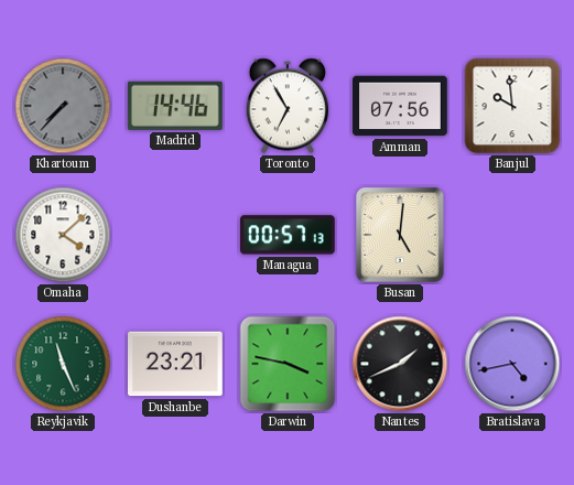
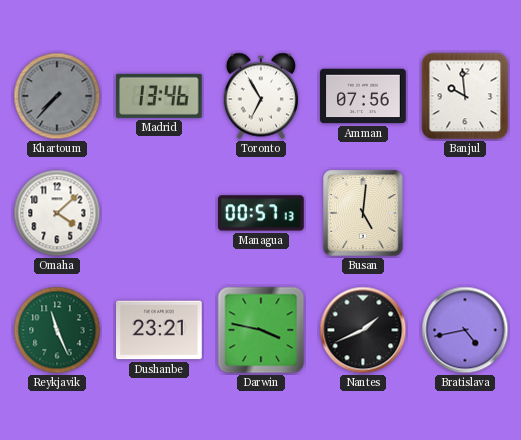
Madrid: 14:46 -> 13:46 (159, 96)
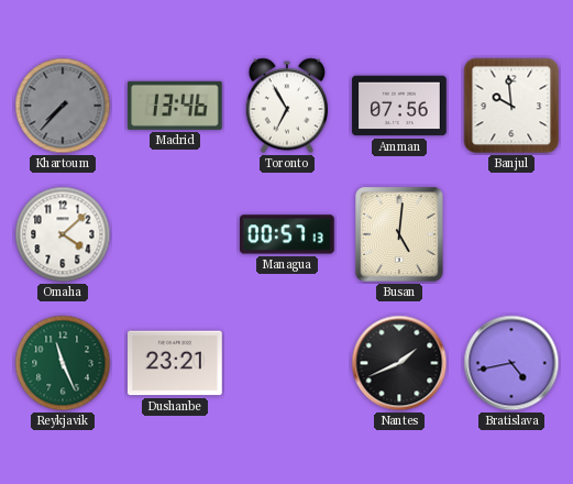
Darwin: 3:47 -> none (261, 330)
